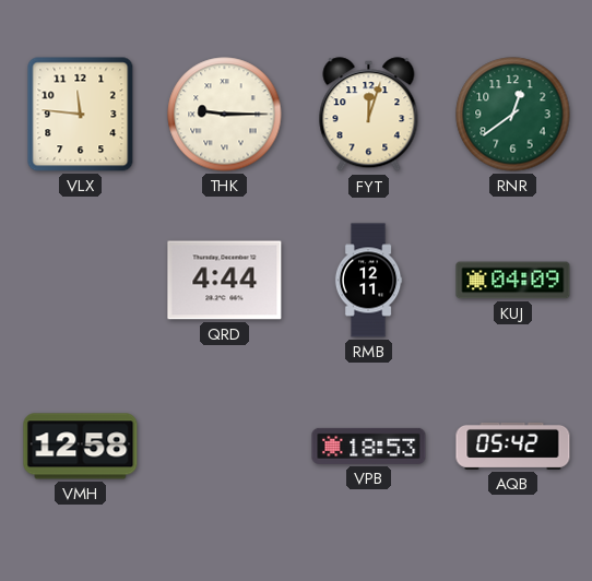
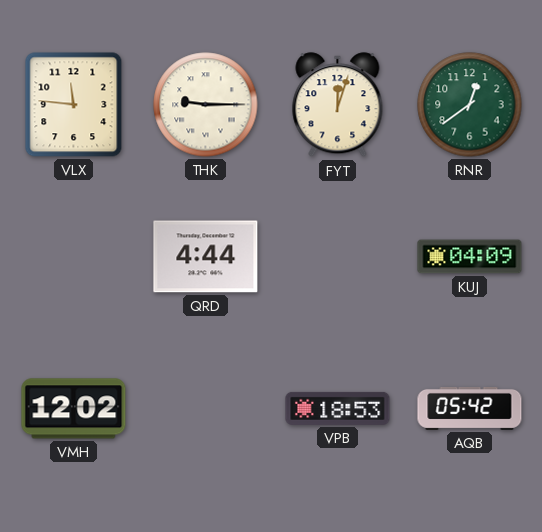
RMB: 12:11 -> none (368, 281)
VMH: 12:58 -> 12:02 (74, 409)
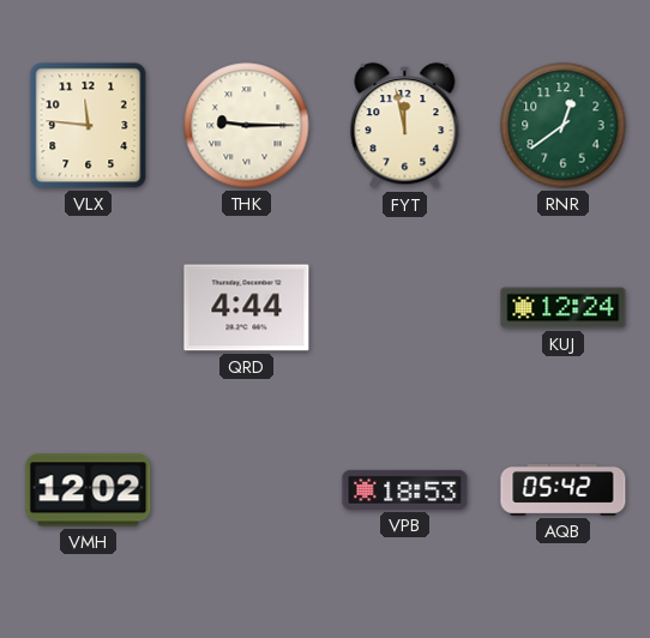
FYT: 12:03 -> 11:58 (405, 126)
KUJ: 04:09 -> 12:24 (564, 308)
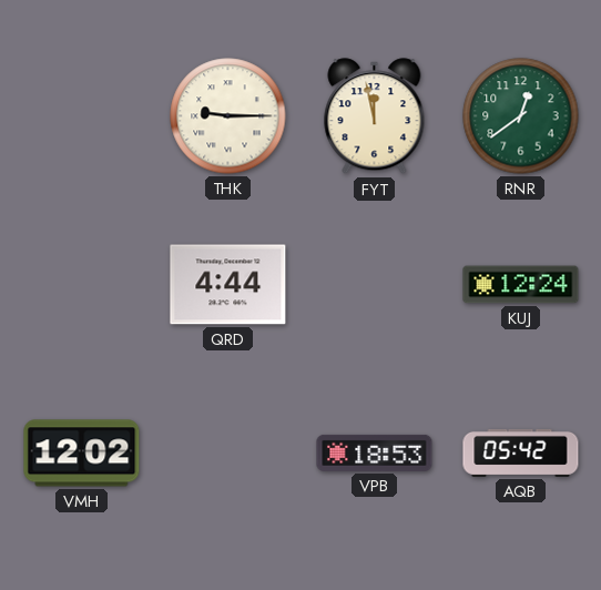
VLX: 11:46 -> none (89, 126)
